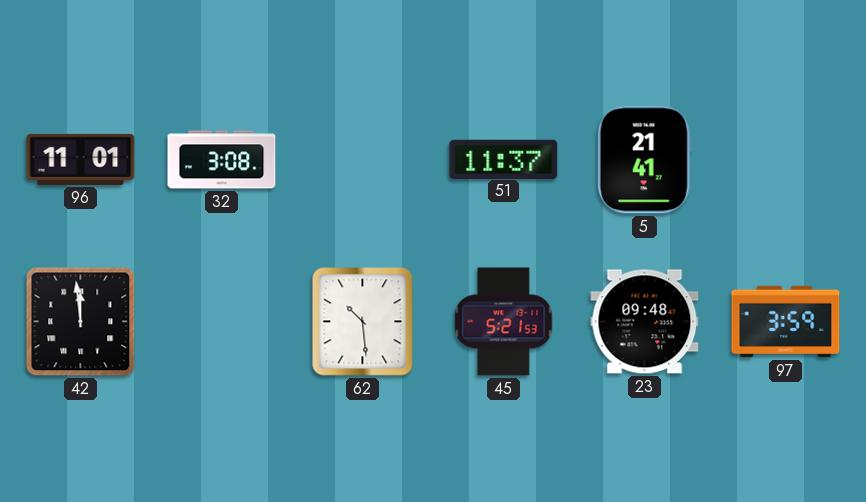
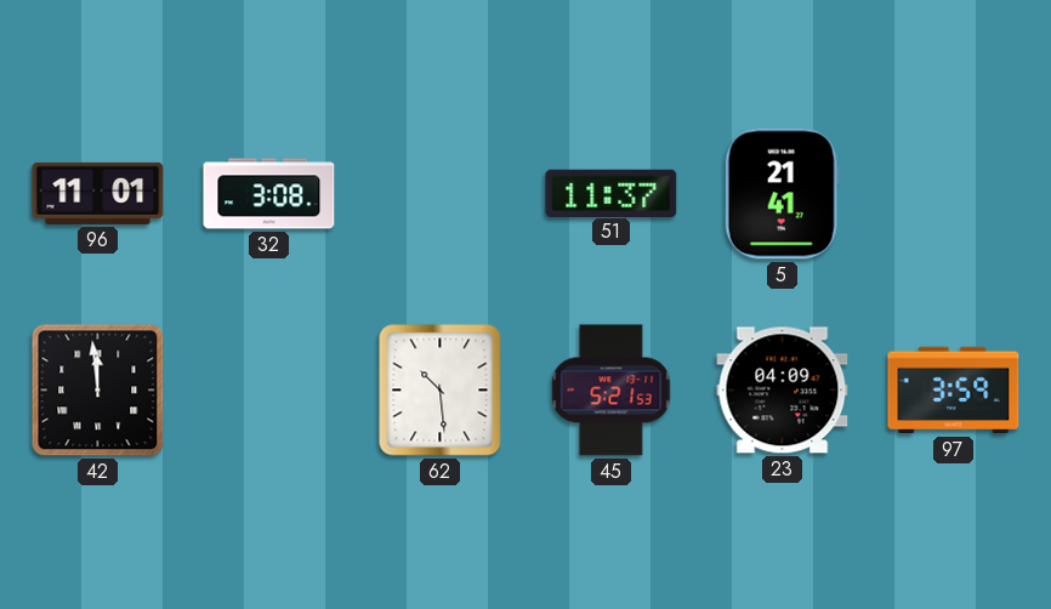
23: 09:48 -> 04:09 (783, 391)
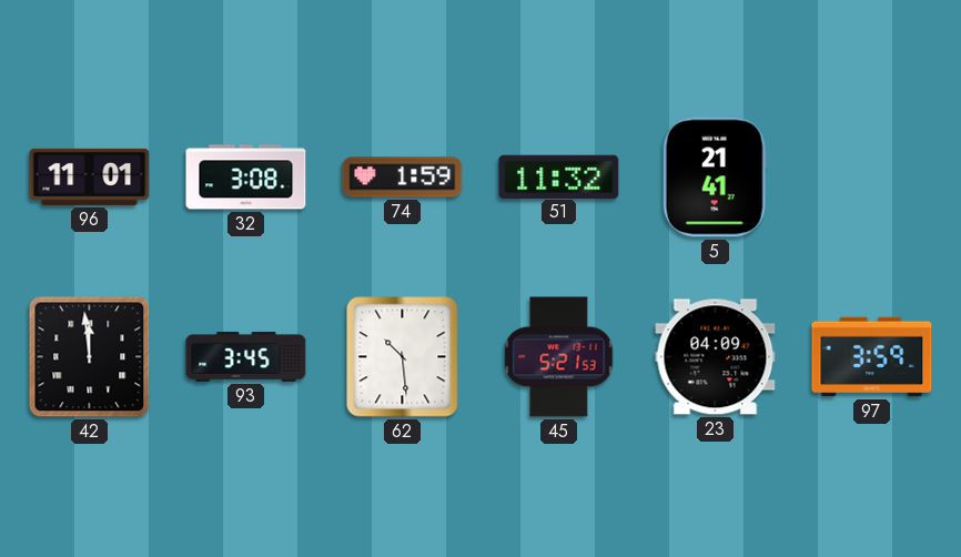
74: none -> 1:59 (403, 178)
51: 11:37 -> 11:32 (559, 176)
93: none -> 3:45 (246, 356)
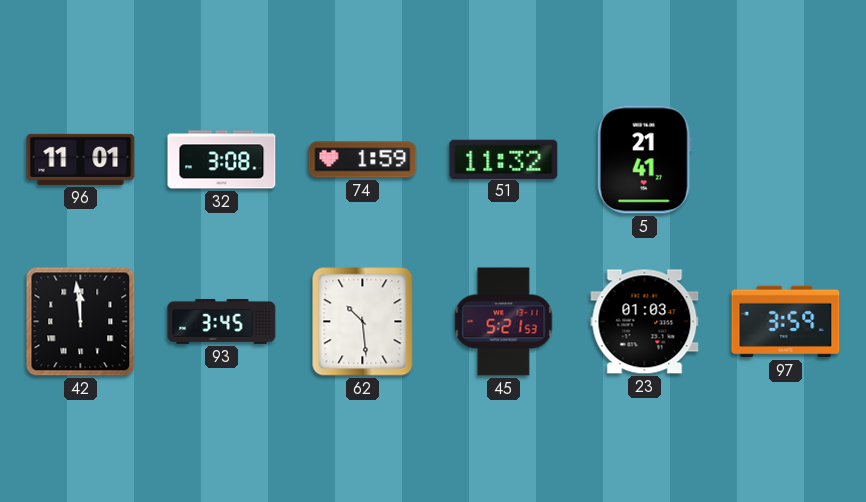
23: 04:09 -> 01:03 (645, 322)
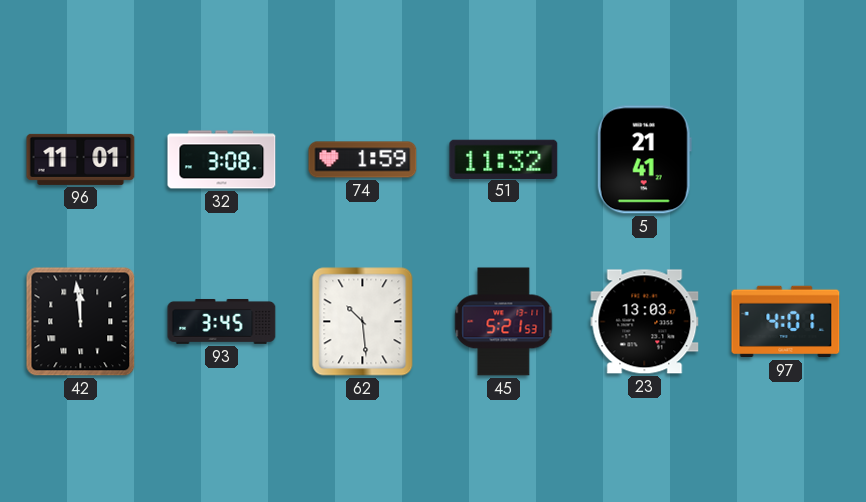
23: 01:03 -> 13:03 (645, 322)
97: 3:59 -> 4:01 (786, 322)
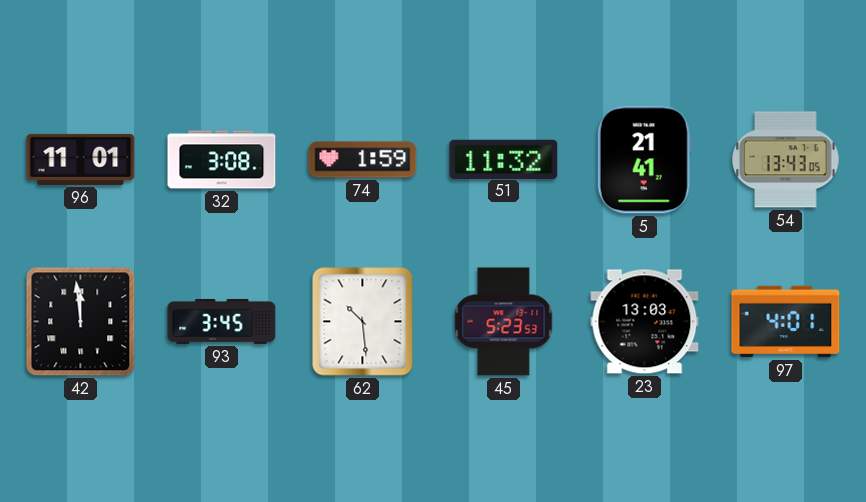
54: none -> 13:43 (786, 160)
45: 5:21 -> 5:23 (504, 322)
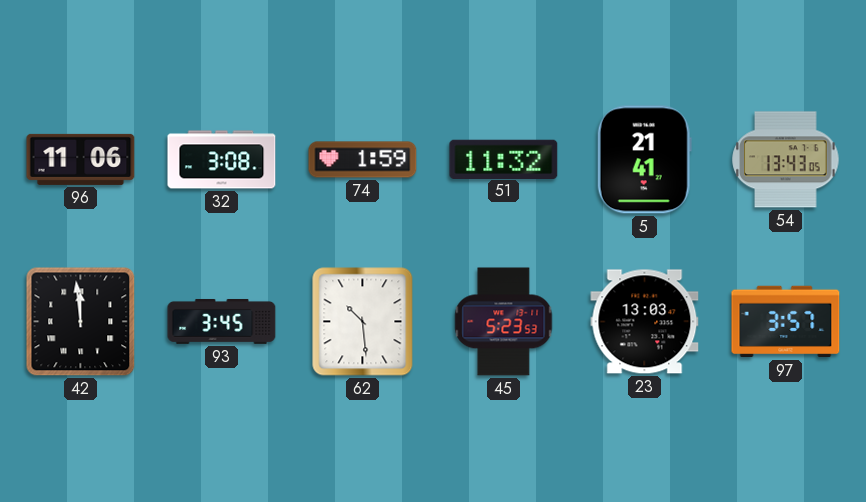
96: 11:01 -> 11:06 (81, 159)
97: 4:01 -> 3:57 (786, 322)
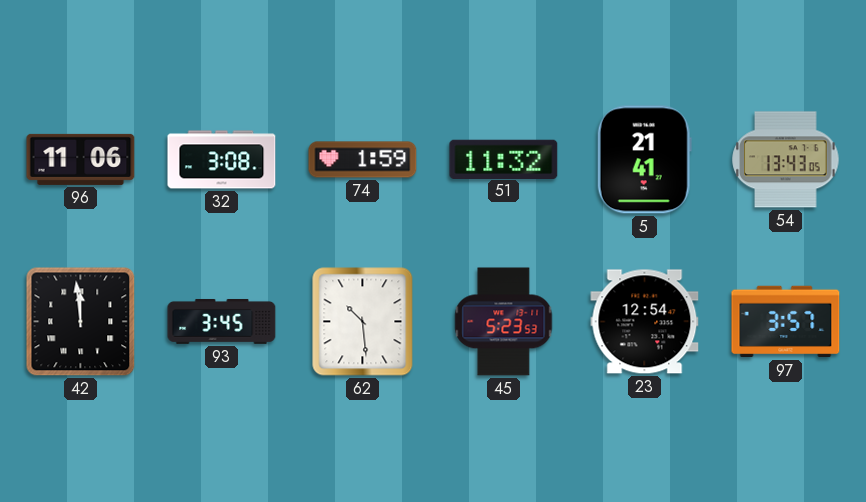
23: 13:03 -> 12:54 (645, 322)
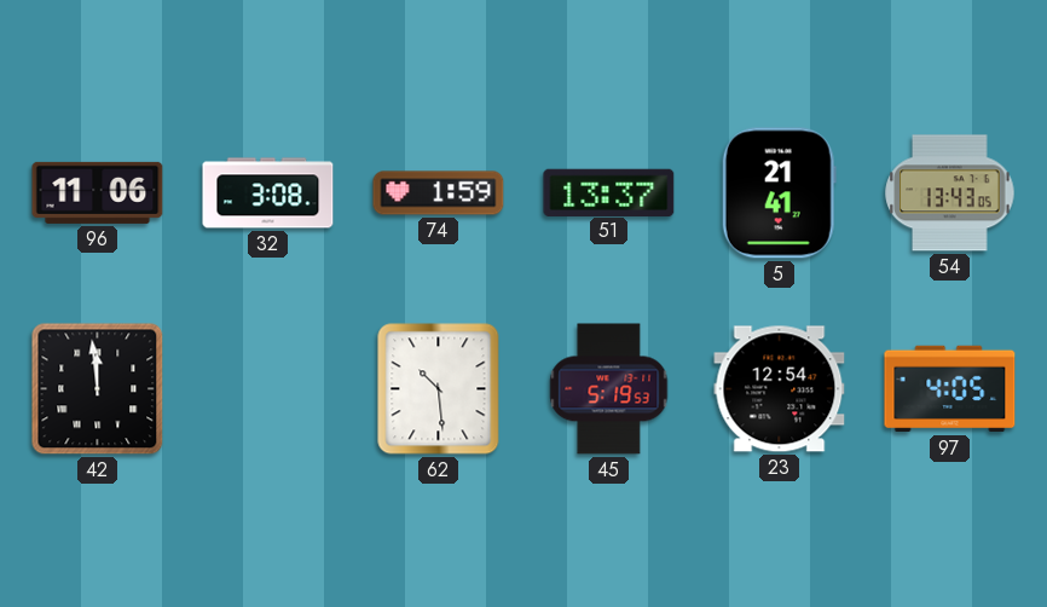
51: 11:32 -> 13:37 (609, 192)
93: 3:45 -> none (222, 321)
45: 5:23 -> 5:19 (609, 389)
97: 3:57 -> 4:05 (950, 389)
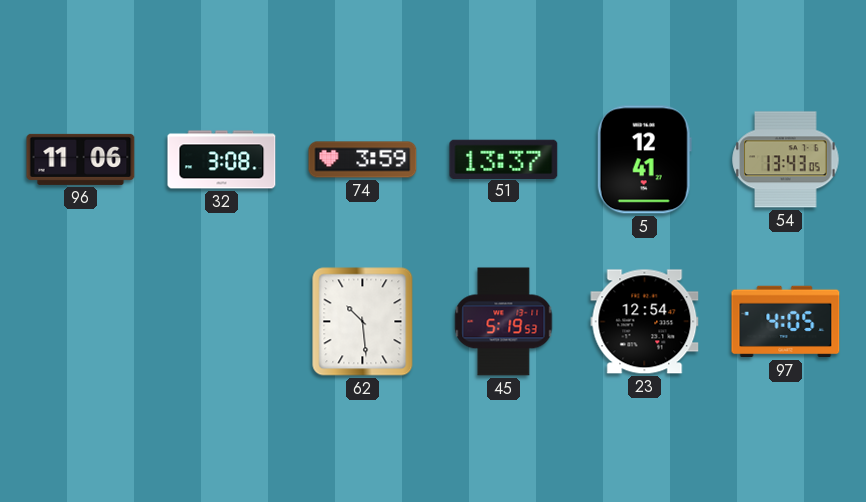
74: 1:59 -> 3:59 (363, 160)
5: 21:41 -> 12:41 (644, 160)
42: 11:59 -> none (98, 389)
